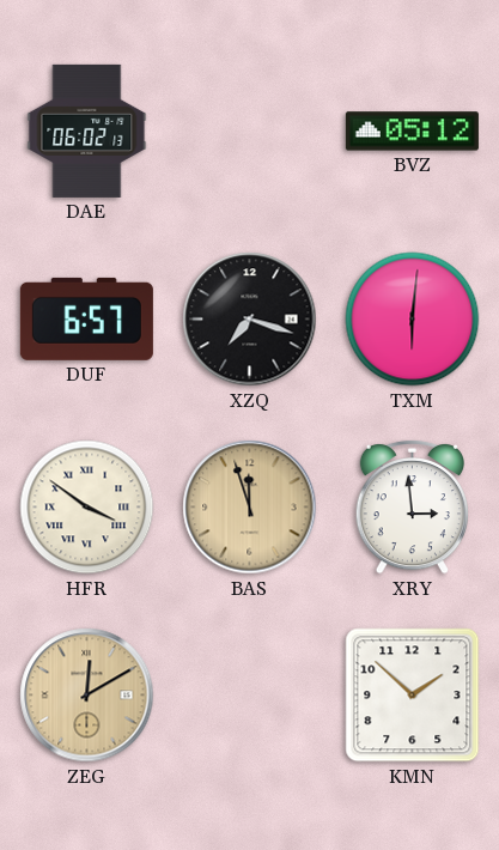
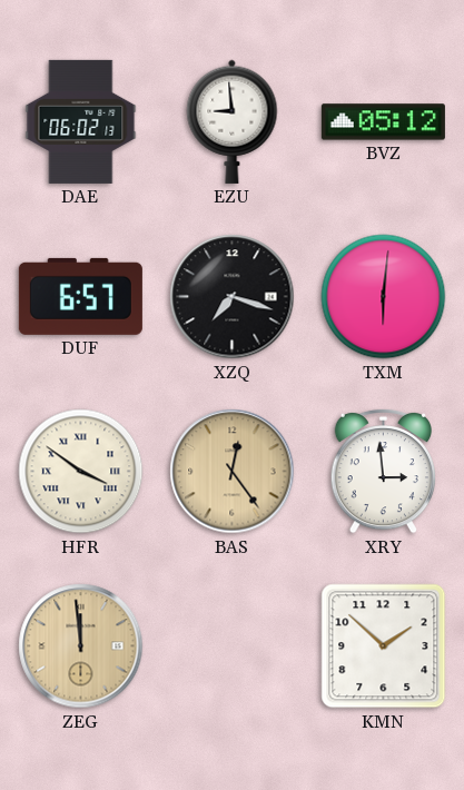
EZU: none -> 8:59 (233, 121)
BAS: 11:57 -> 12:24 (233, 472)
ZEG: 12:10 -> 11:59 (81, 646)
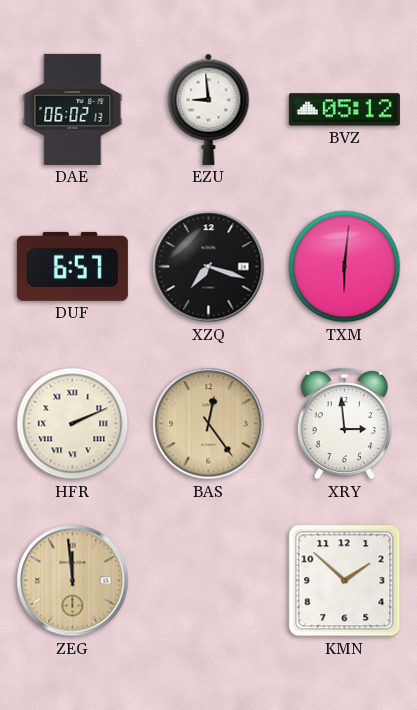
HFR: 3:51 -> 2:11 (73, 424)
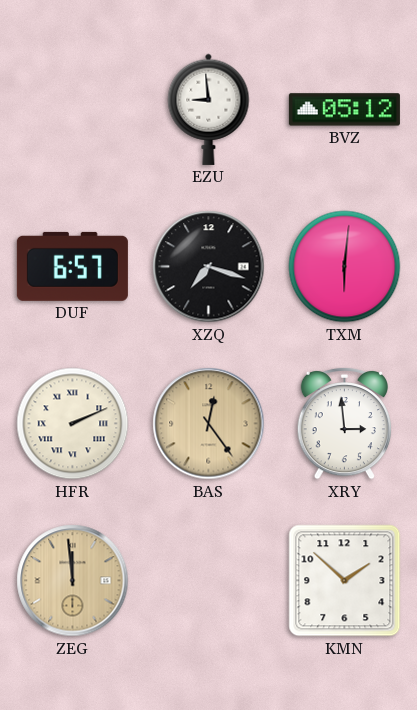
DAE: 06:02 -> none (73, 109)
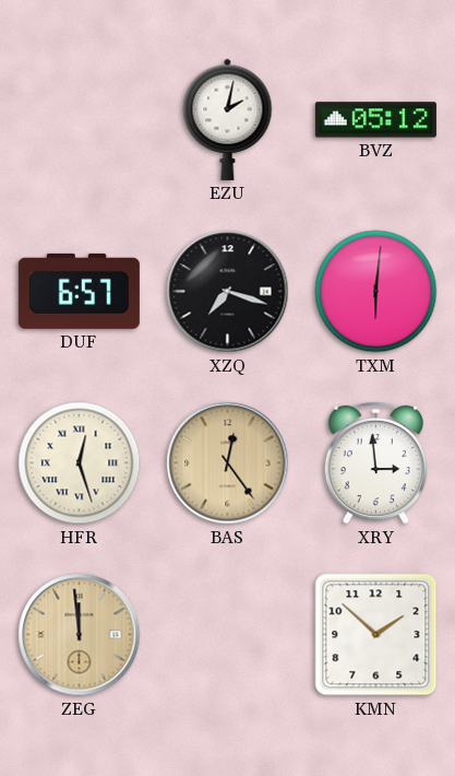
EZU: 8:59 -> 2:02 (228, 119)
HFR: 2:11 -> 12:27 (80, 463)
